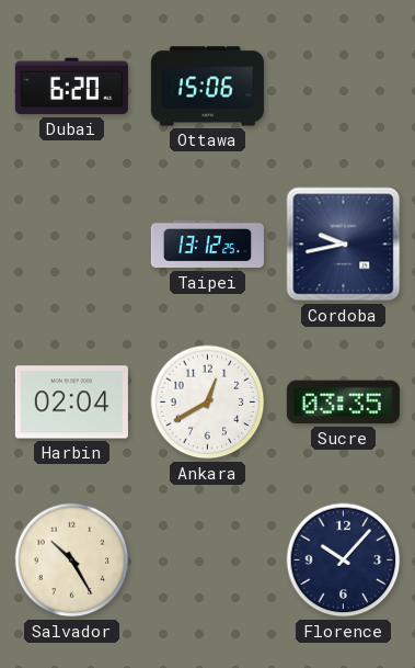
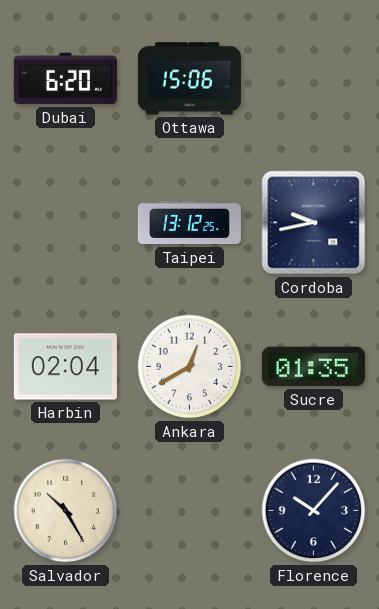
Sucre: 03:35 -> 01:35 (313, 367)
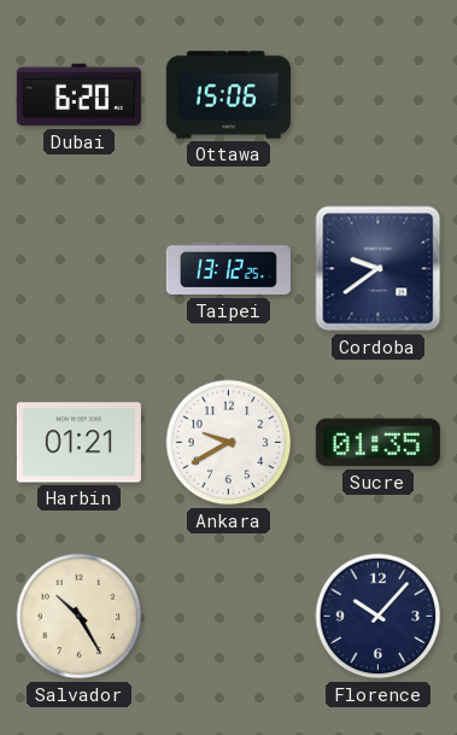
Cordoba: 9:43 -> 9:39 (379, 269)
Harbin: 02:04 -> 01:21 (78, 443)
Ankara: 12:40 -> 9:40 (229, 443)
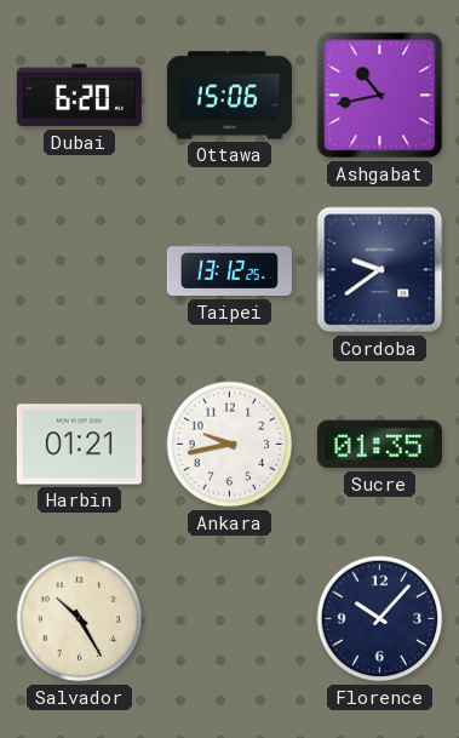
Ashgabat: none -> 10:43 (380, 96)
Ankara: 9:40 -> 9:43 (230, 445)
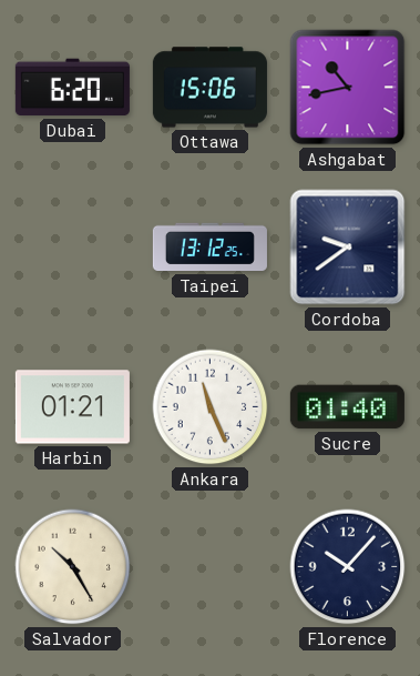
Ankara: 9:43 -> 11:26 (211, 407)
Sucre: 01:35 -> 01:40 (347, 407)
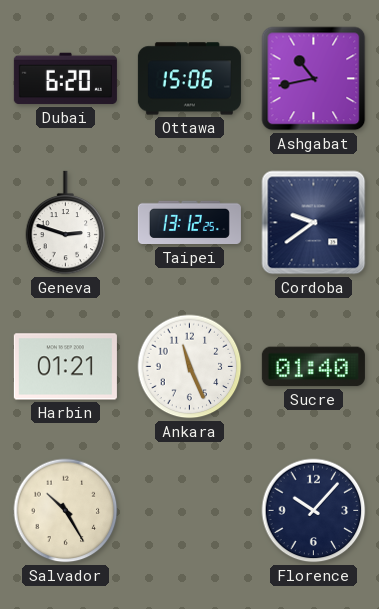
Geneva: none -> 2:48 (66, 223)
